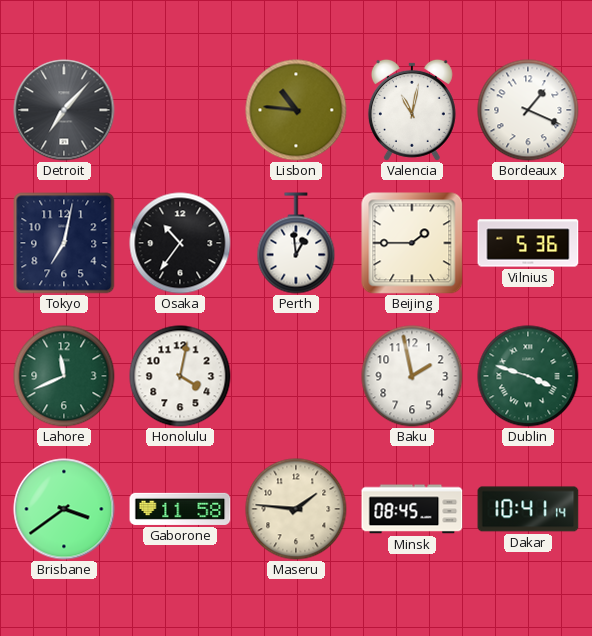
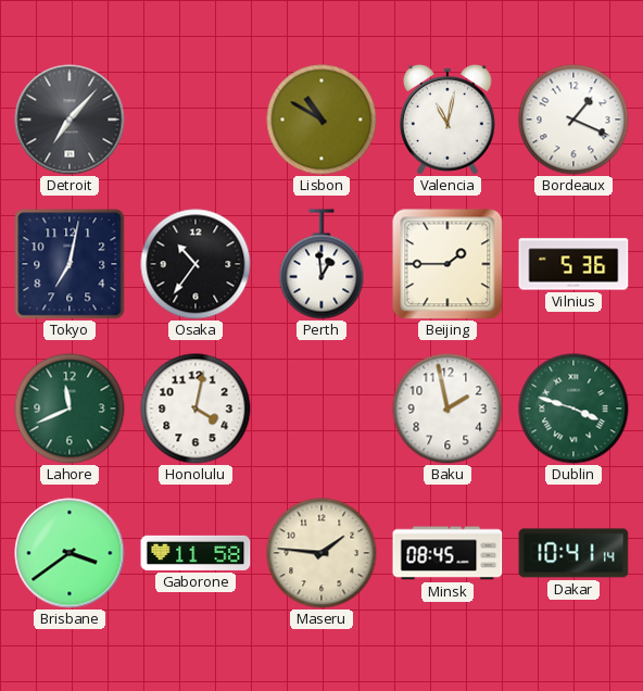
Lisbon: 10:46 -> 10:50 (321, 120)
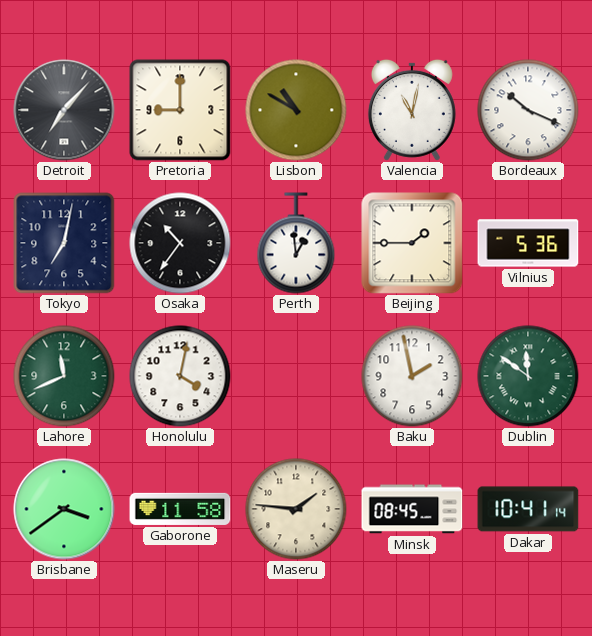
Pretoria: none -> 9:00 (180, 110)
Bordeaux: 1:19 -> 10:19 (528, 110)
Dublin: 3:48 -> 11:51 (528, 376)
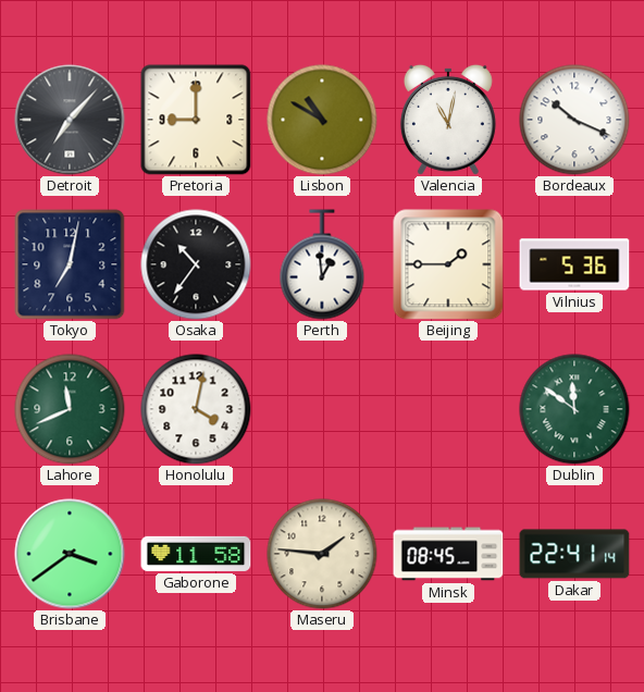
Baku: 1:58 -> none (412, 376)
Dakar: 10:41 -> 22:41 (574, 554)
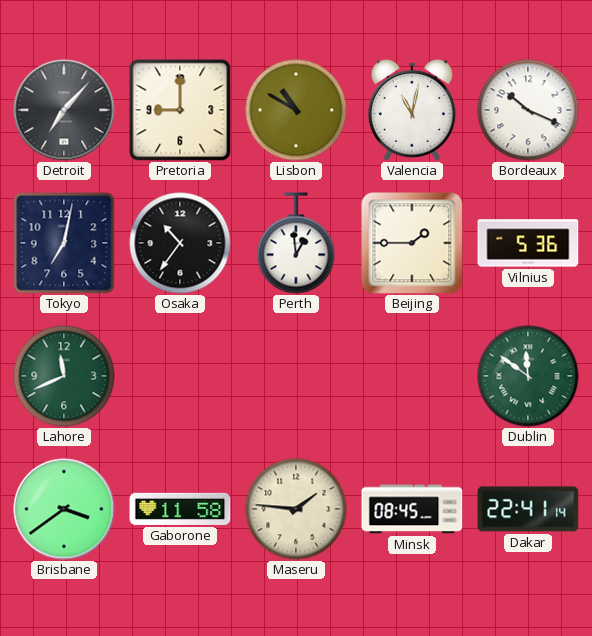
Honolulu: 4:02 -> none (196, 409)
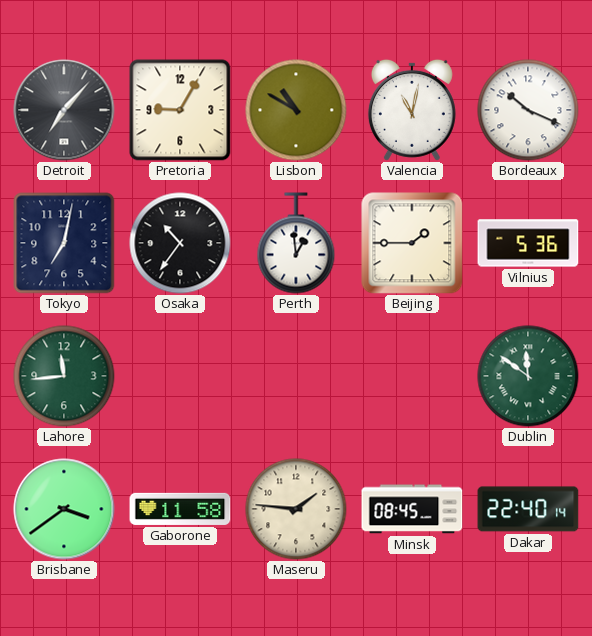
Pretoria: 9:00 -> 9:05 (180, 110)
Lahore: 11:41 -> 11:44 (64, 376)
Dakar: 22:41 -> 22:40 (528, 509)
